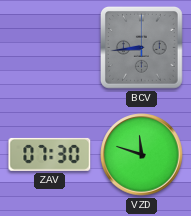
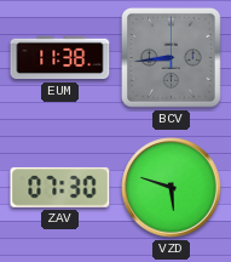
EUM: none -> 11:38 (60, 58)
VZD: 11:48 -> 5:48 (172, 188)
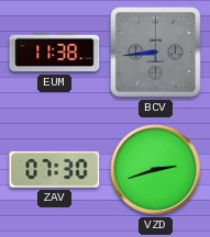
VZD: 5:48 -> 2:42 (156, 170)
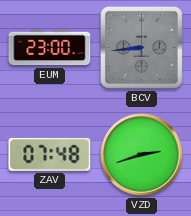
EUM: 11:38 -> 23:00 (50, 48)
ZAV: 07:30 -> 07:48 (50, 154)
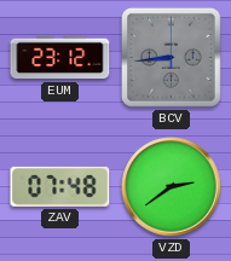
EUM: 23:00 -> 23:12 (60, 58)
VZD: 2:42 -> 2:39 (172, 187)
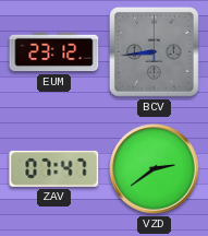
ZAV: 07:48 -> 07:47 (54, 168)
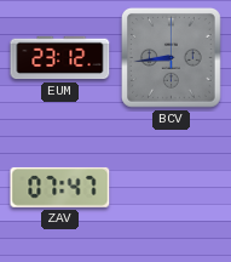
VZD: 2:39 -> none (155, 169)
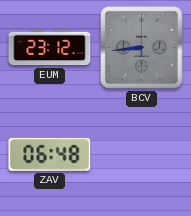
ZAV: 07:47 -> 06:48 (50, 154)
